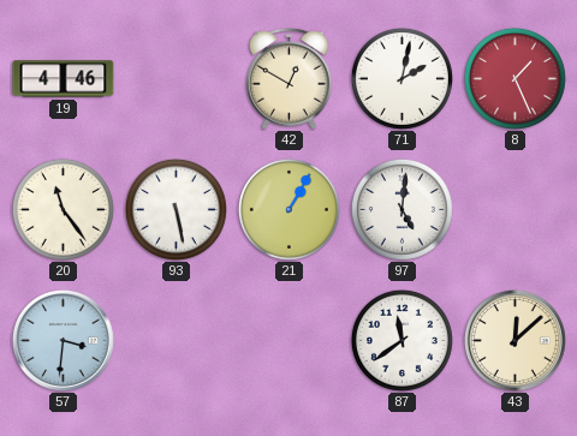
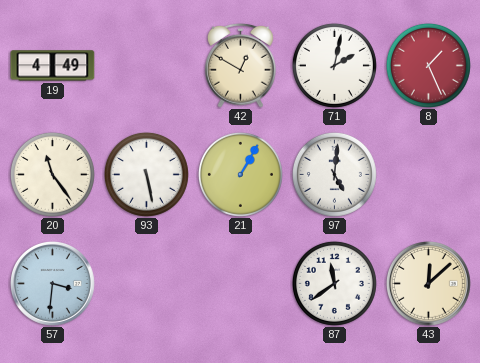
19: 4:46 -> 4:49 (53, 66)
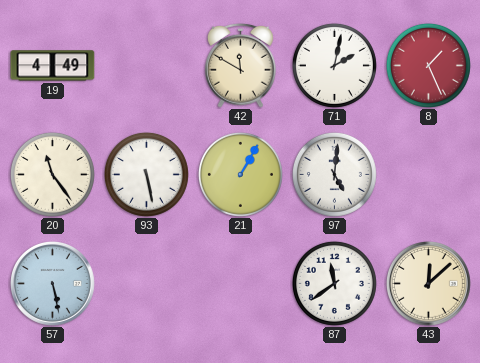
42: 12:50 -> 11:50 (241, 65)
57: 3:31 -> 5:28 (53, 284)
